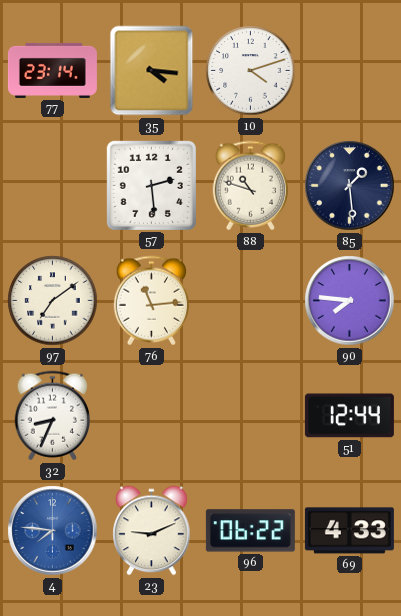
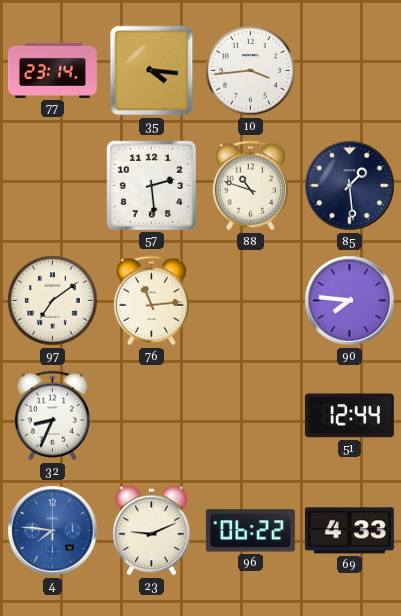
10: 4:12 -> 3:44 (251, 71)
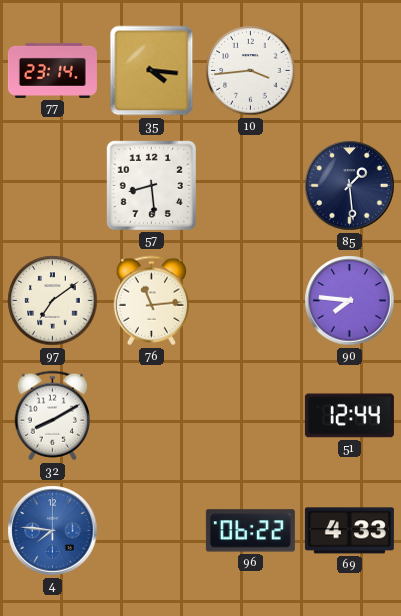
57: 2:29 -> 8:29 (151, 185)
88: 10:48 -> none (250, 186)
32: 8:34 -> 8:10 (52, 416)
23: 9:11 -> none (152, 531)
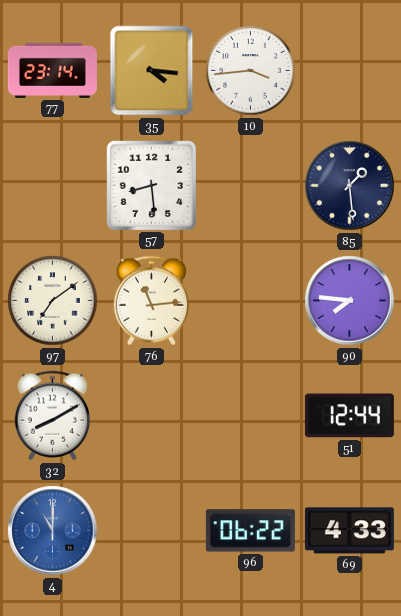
4: 7:46 -> 11:00 (53, 531)
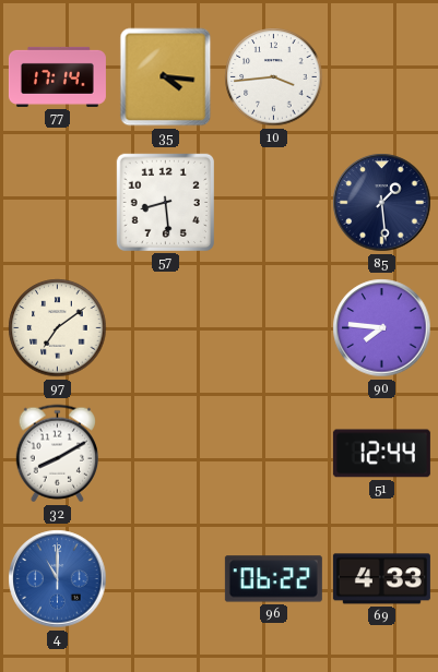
77: 23:14 -> 17:14 (57, 76)
76: 11:14 -> none (151, 301)
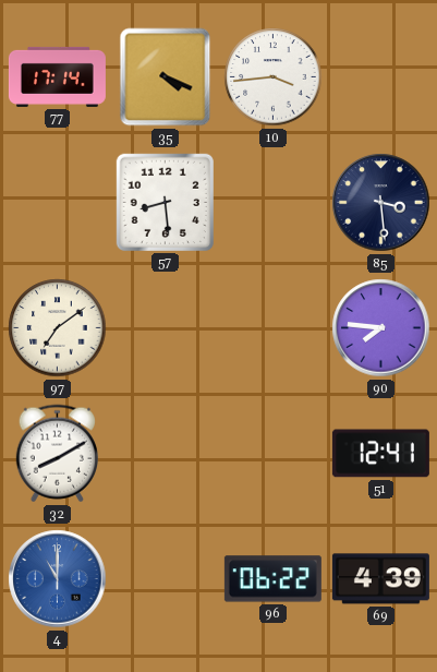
35: 4:16 -> 4:19 (166, 77)
85: 1:29 -> 3:29 (381, 203)
51: 12:44 -> 12:41 (380, 454)
69: 4:33 -> 4:39 (380, 579)
